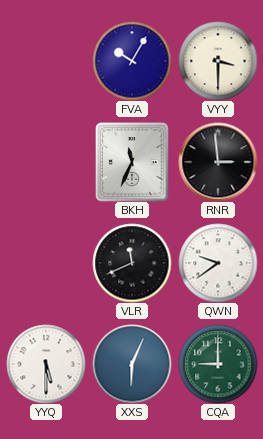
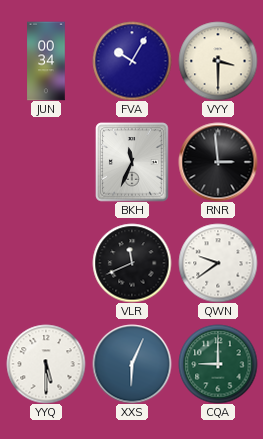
JUN: none -> 00:34 (46, 61)
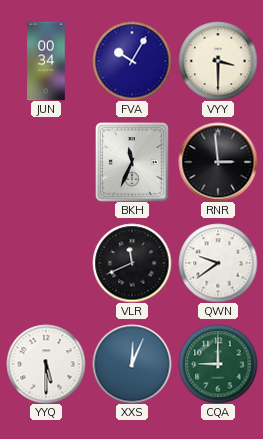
XXS: 6:04 -> 12:04 (132, 364)
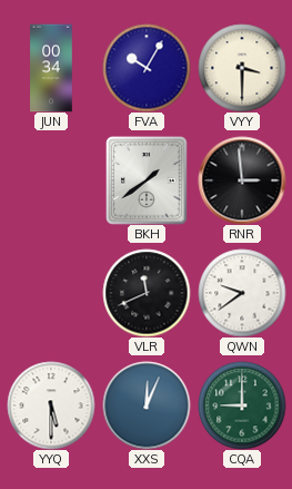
BKH: 11:34 -> 1:39 (147, 180)
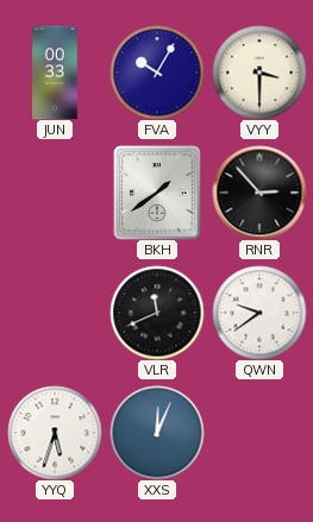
JUN: 00:34 -> 00:33 (55, 73)
RNR: 2:59 -> 2:53 (259, 193)
YYQ: 5:30 -> 5:33 (55, 433)
CQA: 9:00 -> none (242, 405)
